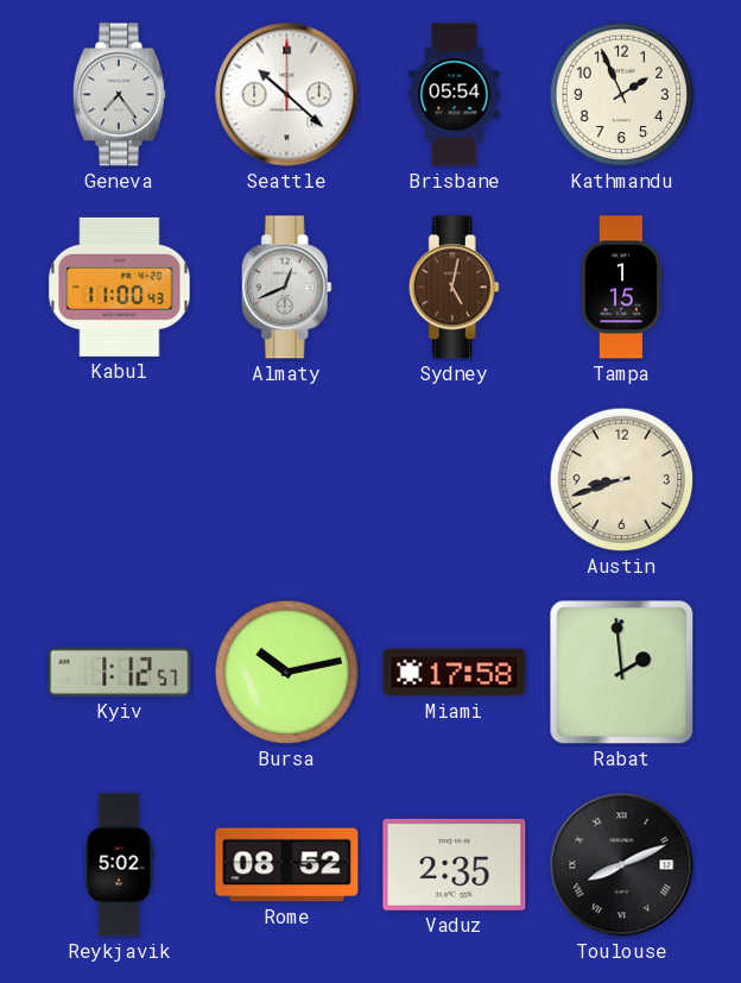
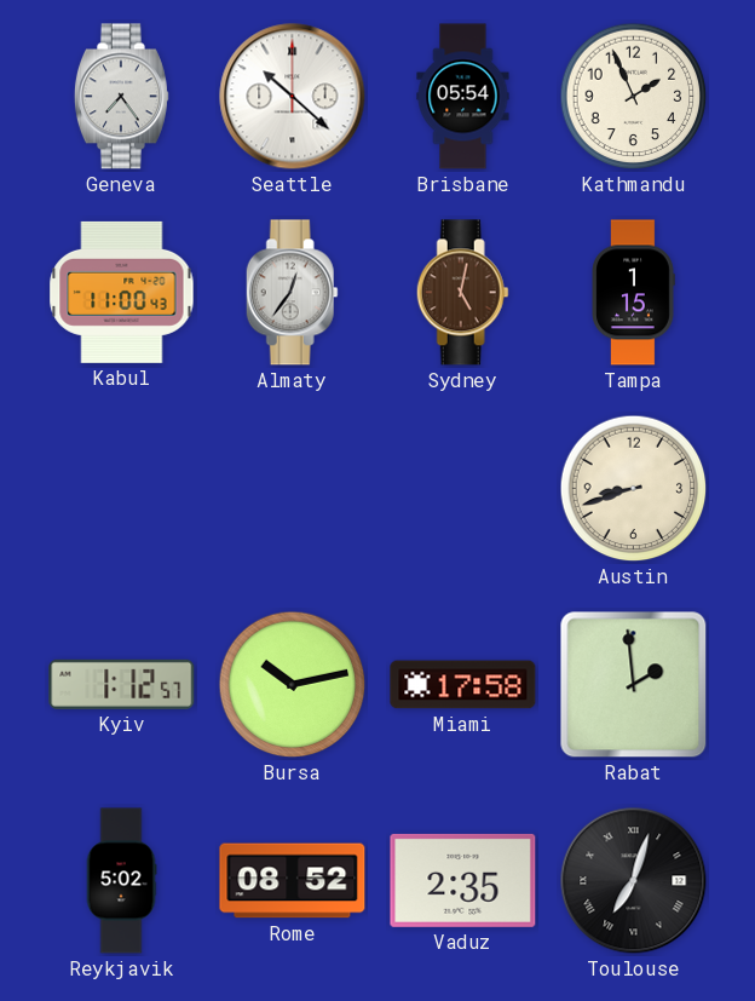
Almaty: 12:41 -> 12:36 (292, 293)
Toulouse: 8:11 -> 7:03 (634, 881)
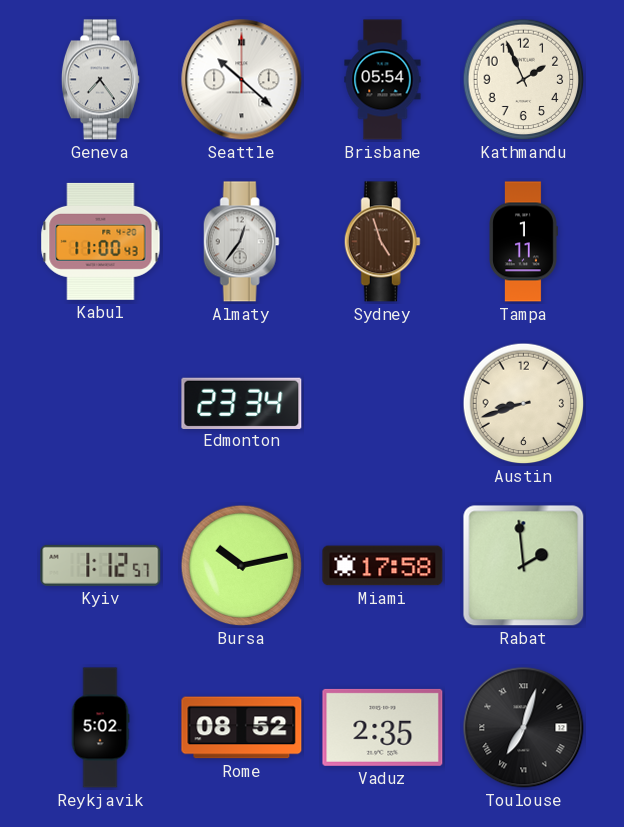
Sydney: 5:02 -> 4:57 (382, 242)
Tampa: 1:15 -> 1:11 (523, 242)
Edmonton: none -> 23:34 (242, 403)
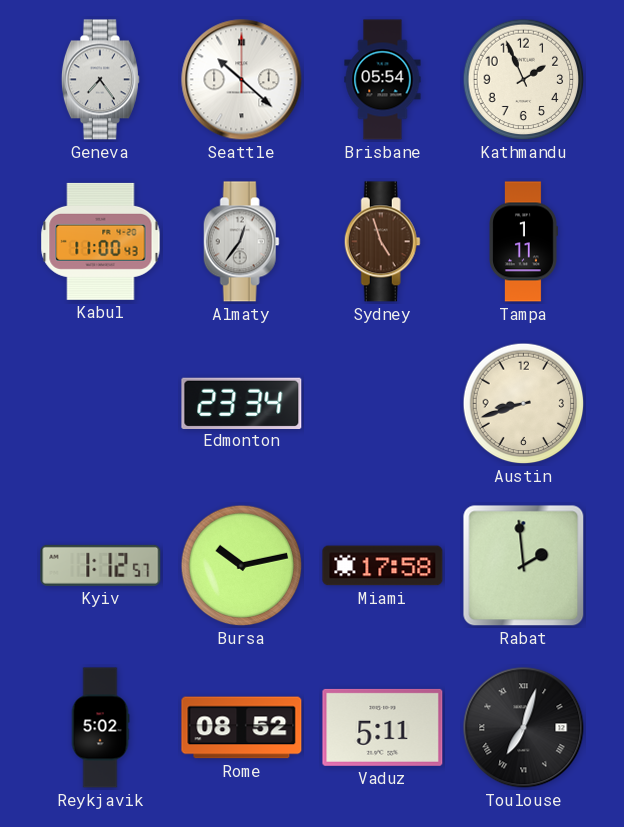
Vaduz: 2:35 -> 5:11 (383, 727)
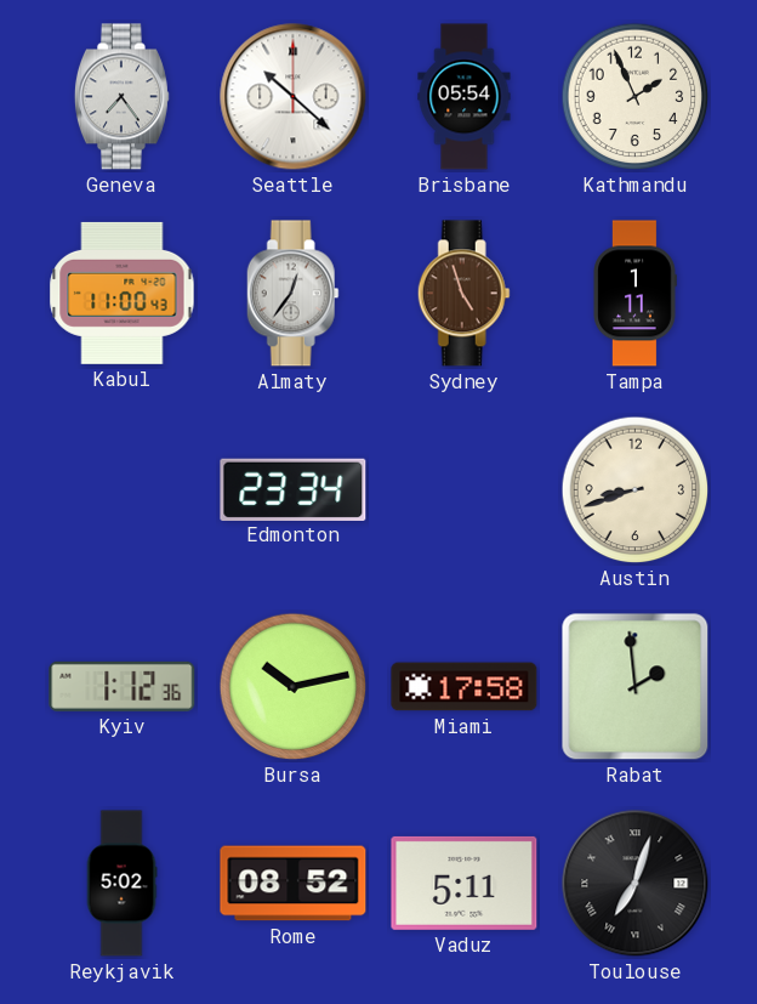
Kyiv: 1:12:57 -> 1:12:36 (123, 686)
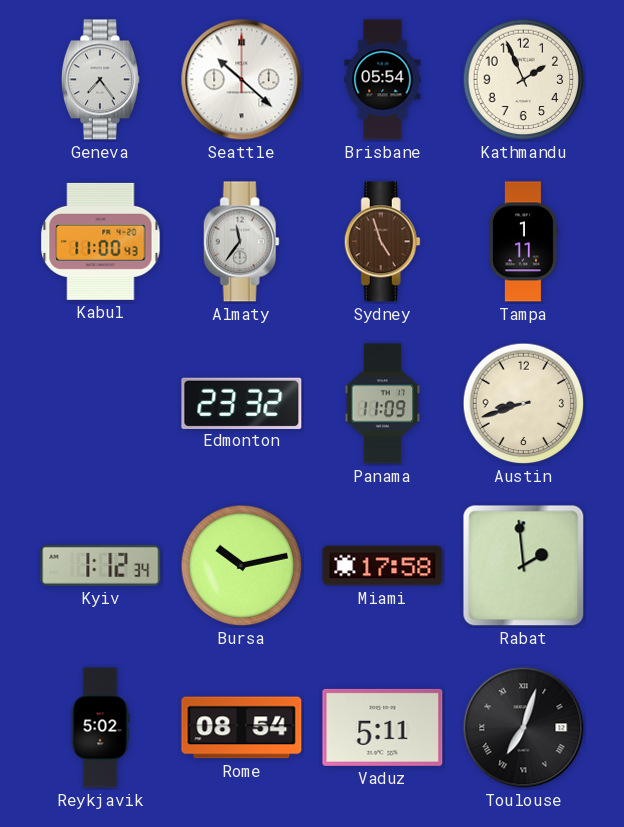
Almaty: 12:36 -> 11:36 (241, 242)
Edmonton: 23:34 -> 23:32 (242, 403)
Panama: none -> 11:09 (383, 404)
Kyiv: 1:12:36 -> 1:12:34 (101, 565)
Rome: 08:52 -> 08:54 (242, 728)
